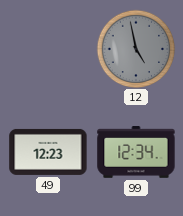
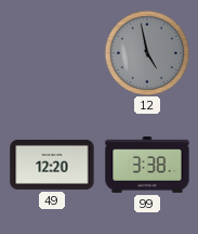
49: 12:23 -> 12:20 (52, 165)
99: 12:34 -> 3:38 (147, 165)
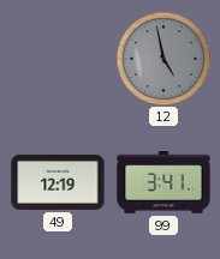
49: 12:20 -> 12:19 (58, 182)
99: 3:38 -> 3:41 (163, 182)
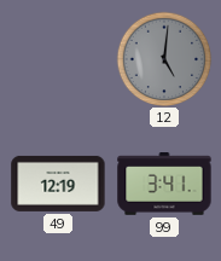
12: 4:58 -> 5:01 (164, 59)
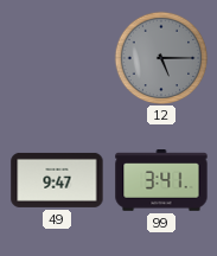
12: 5:01 -> 5:15 (161, 58)
49: 12:19 -> 9:47 (57, 180)
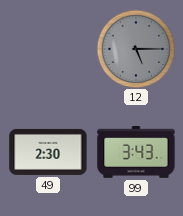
49: 9:47 -> 2:30 (48, 152)
99: 3:41 -> 3:43 (136, 152)
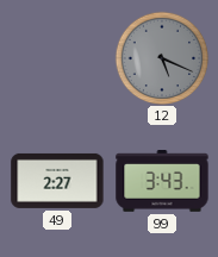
12: 5:15 -> 5:19 (162, 58)
49: 2:30 -> 2:27 (57, 181)
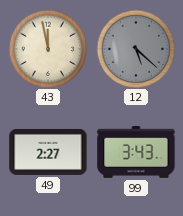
43: none -> 11:58 (48, 49)
12: 5:19 -> 5:22 (136, 49)
